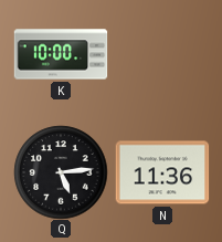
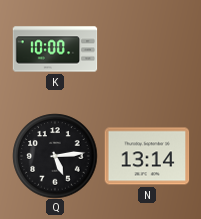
N: 11:36 -> 13:14 (147, 156)
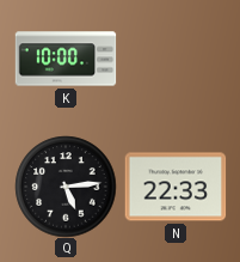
N: 13:14 -> 22:33 (176, 187)
